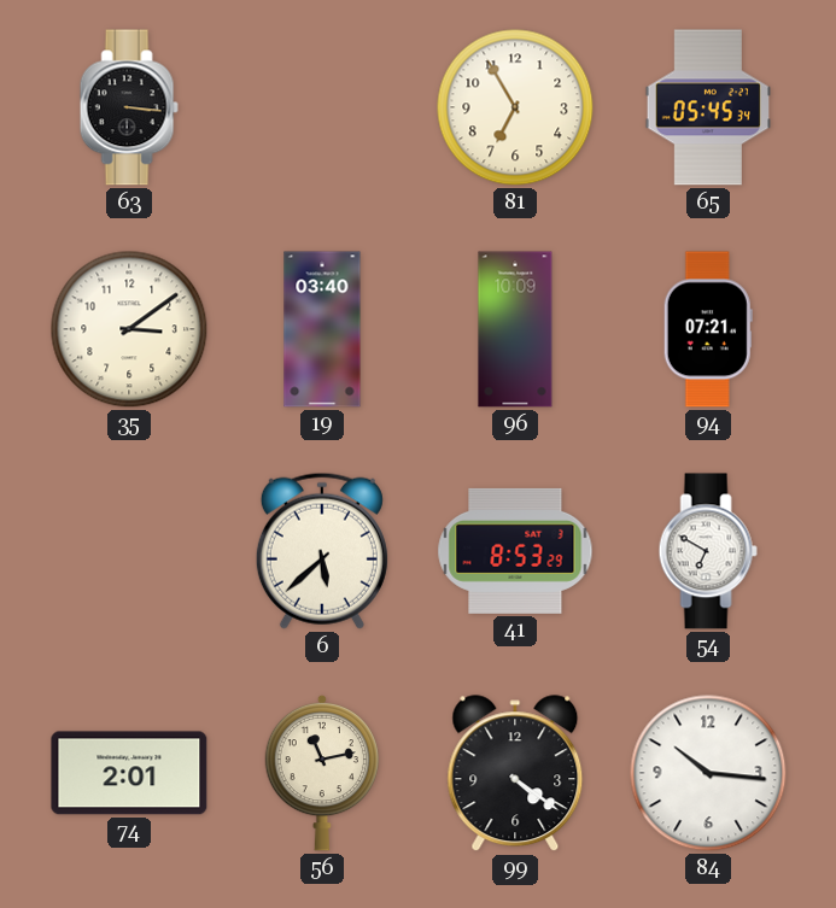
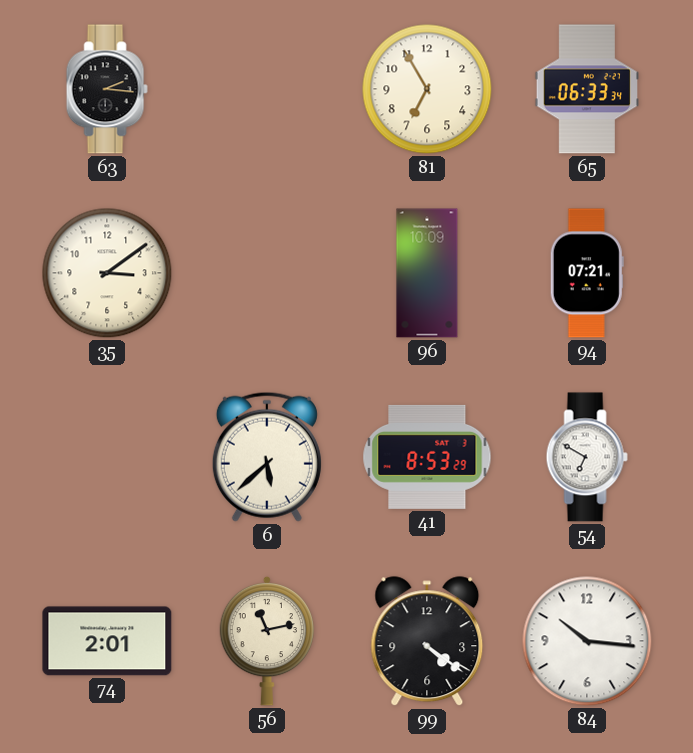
63: 3:16 -> 2:16 (107, 89)
65: 05:45 -> 06:33 (586, 89)
19: 03:40 -> none (322, 329)
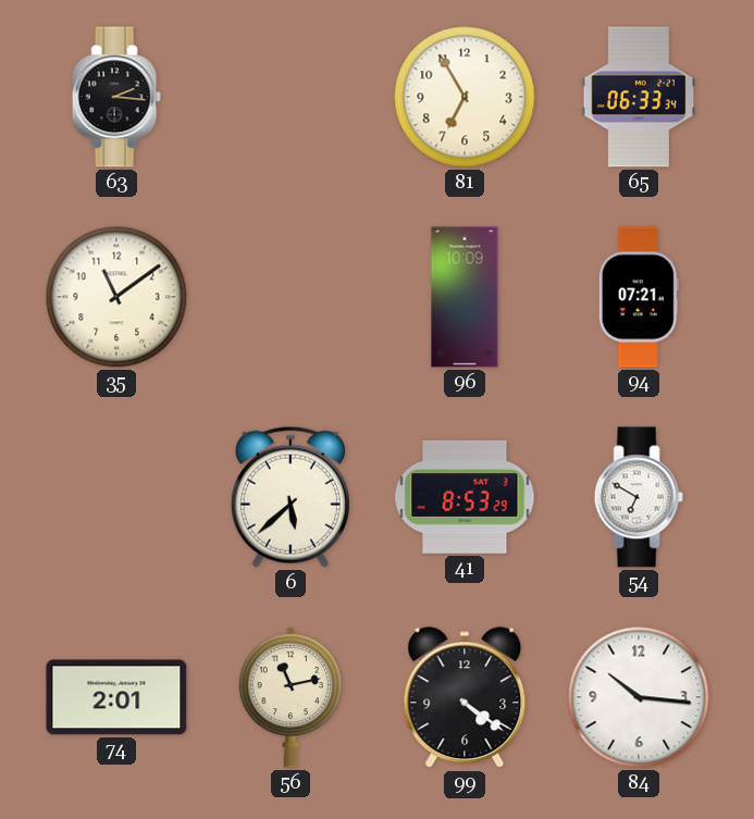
35: 3:09 -> 11:09 (116, 297)
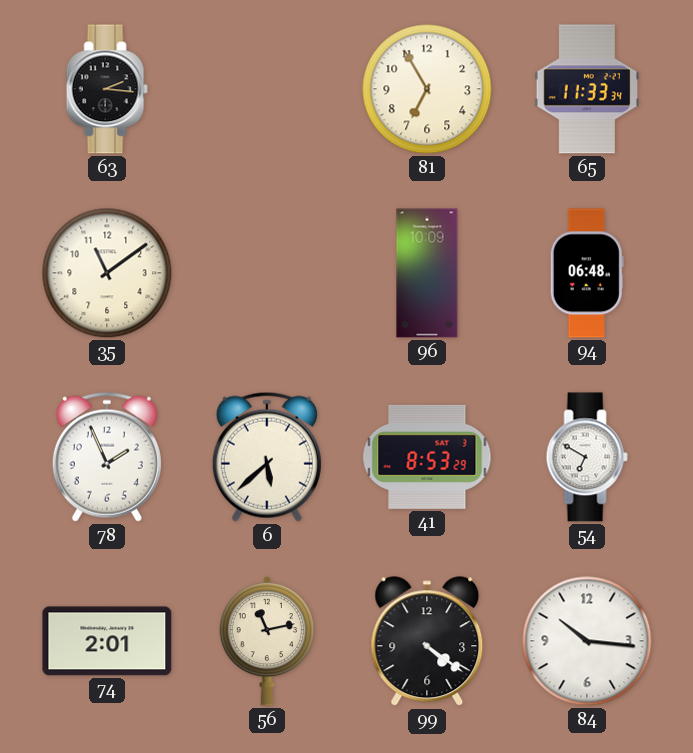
65: 06:33 -> 11:33 (586, 89)
94: 07:21 -> 06:48 (587, 273)
78: none -> 1:56 (107, 457)
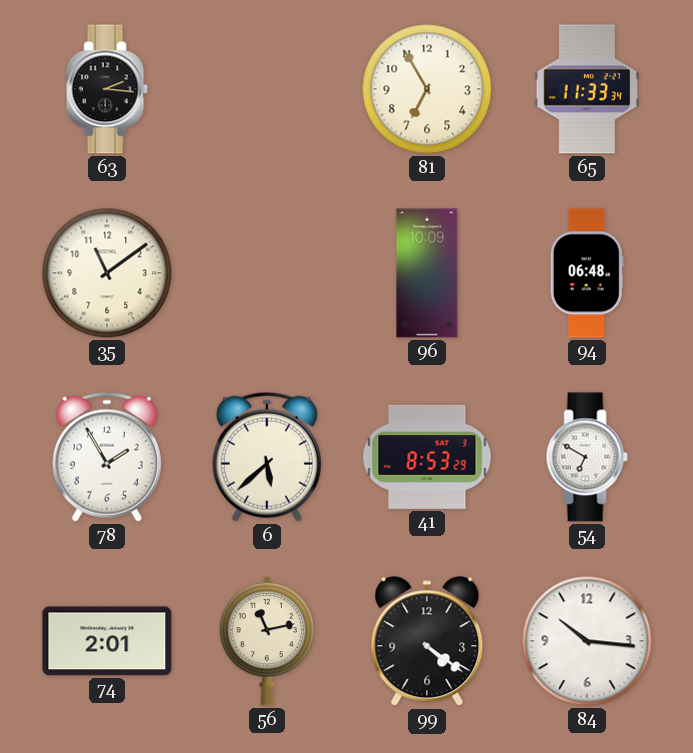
78: 1:56 -> 1:55 (107, 457)
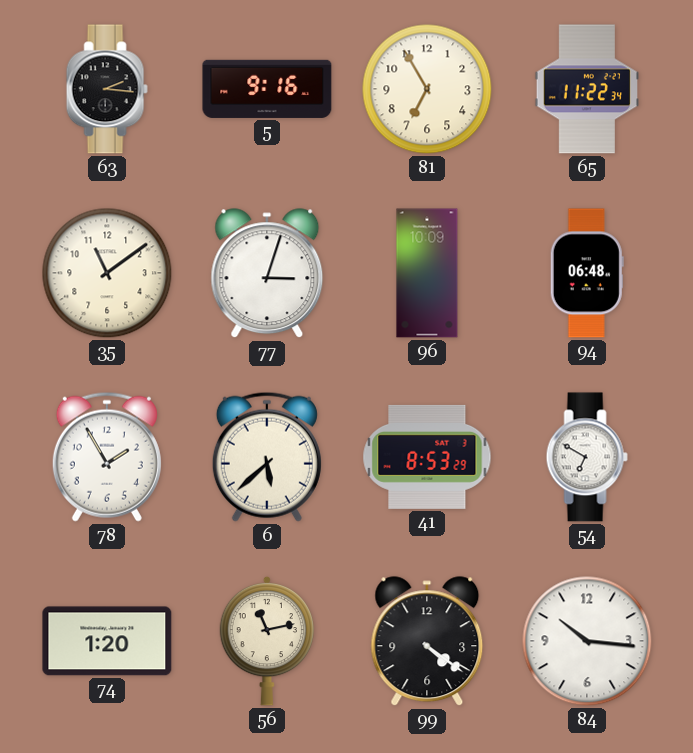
5: none -> 9:16 (267, 89)
65: 11:33 -> 11:22 (586, 89)
77: none -> 3:03 (267, 274)
74: 2:01 -> 1:20 (107, 641)
